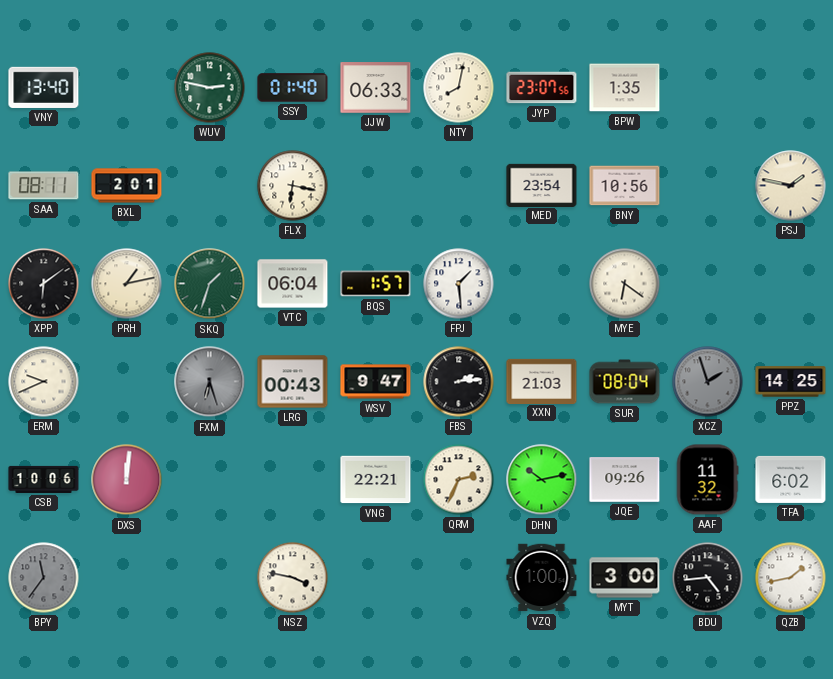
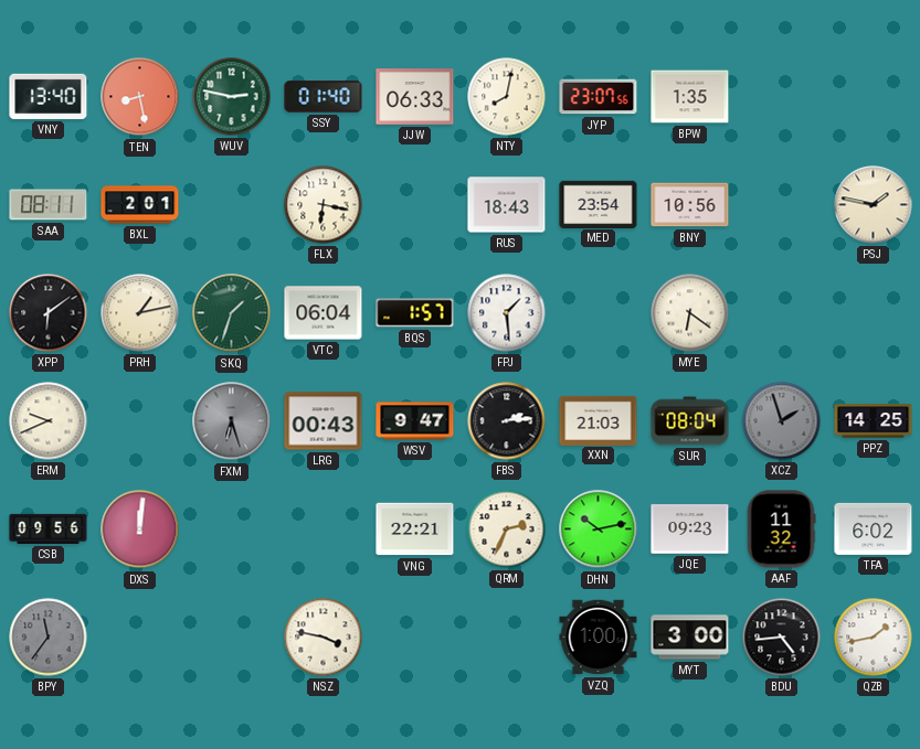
TEN: none -> 8:28 (140, 97)
RUS: none -> 18:43 (507, 205)
CSB: 10:06 -> 09:56 (49, 528)
JQE: 09:26 -> 09:23 (690, 529)
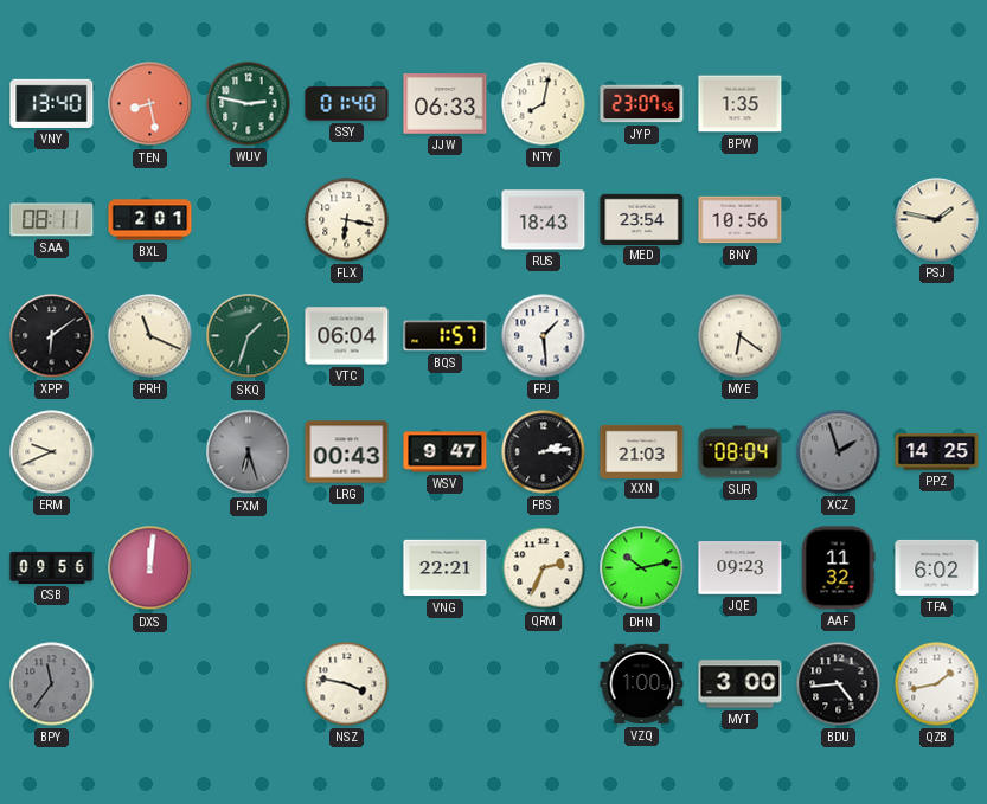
PRH: 1:13 -> 11:19 (150, 336)
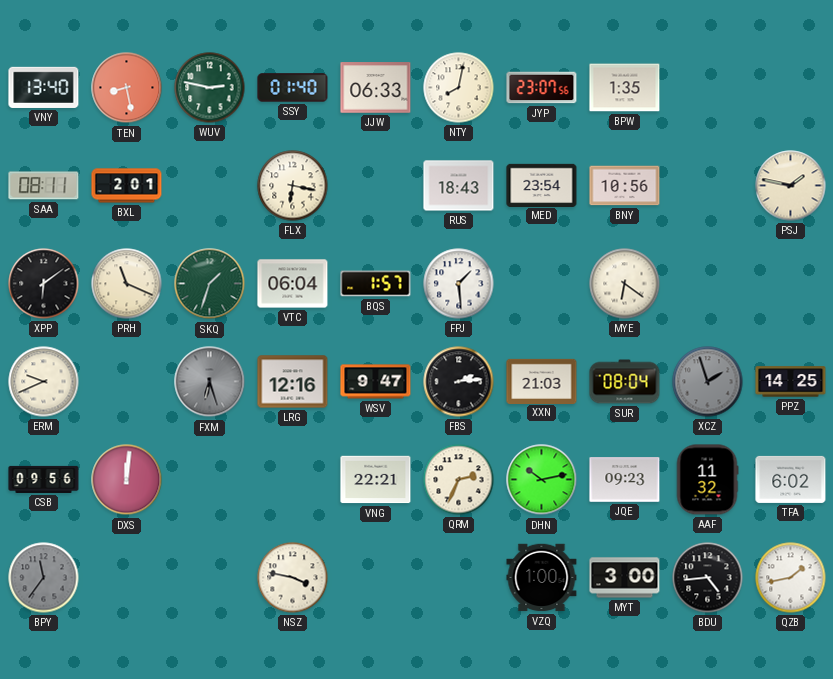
LRG: 00:43 -> 12:16 (293, 382)
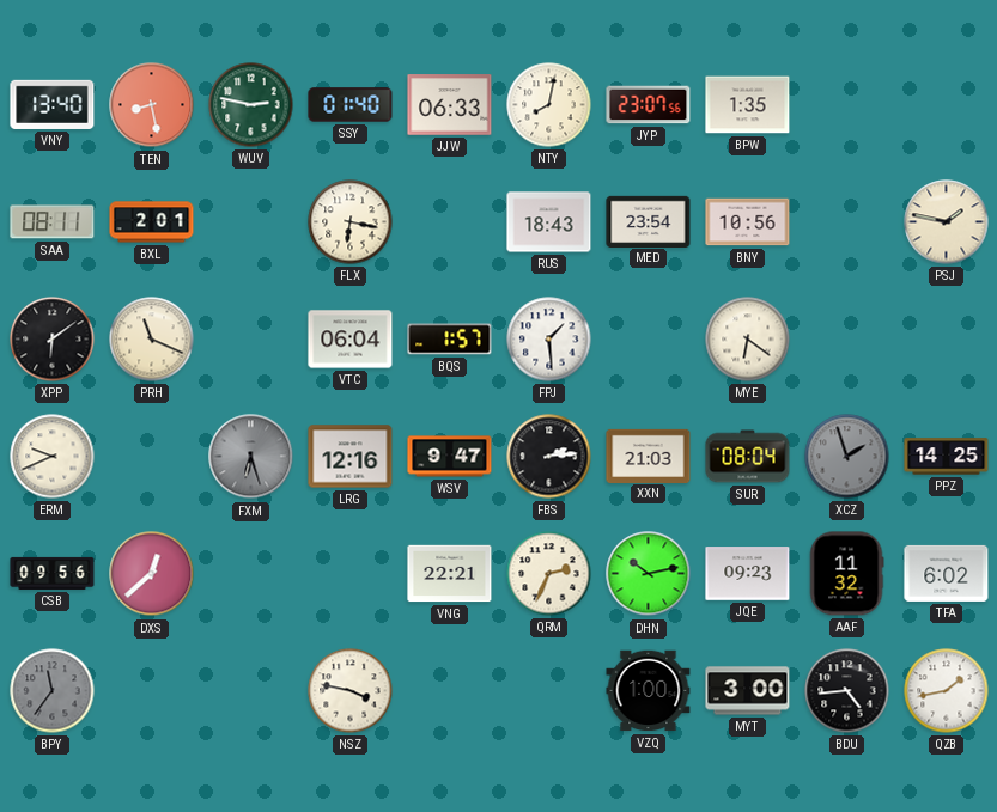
SKQ: 1:33 -> none (210, 284)
DXS: 12:01 -> 12:38 (152, 574)
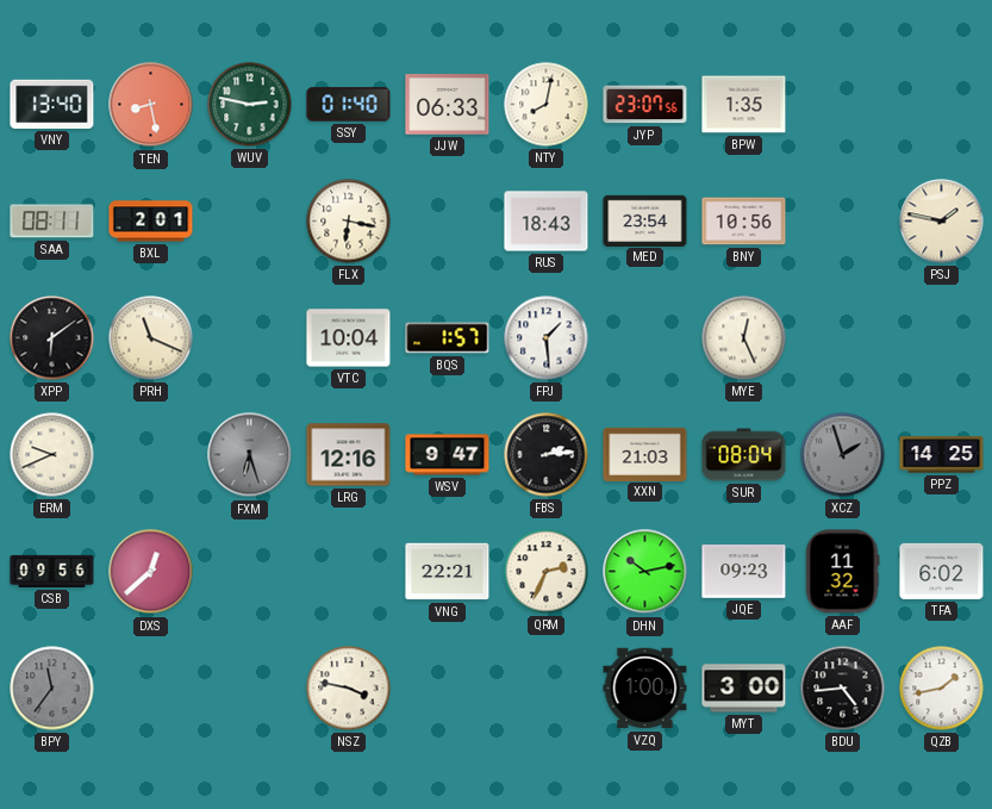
VTC: 06:04 -> 10:04 (349, 338)
MYE: 6:21 -> 12:26 (744, 338)
